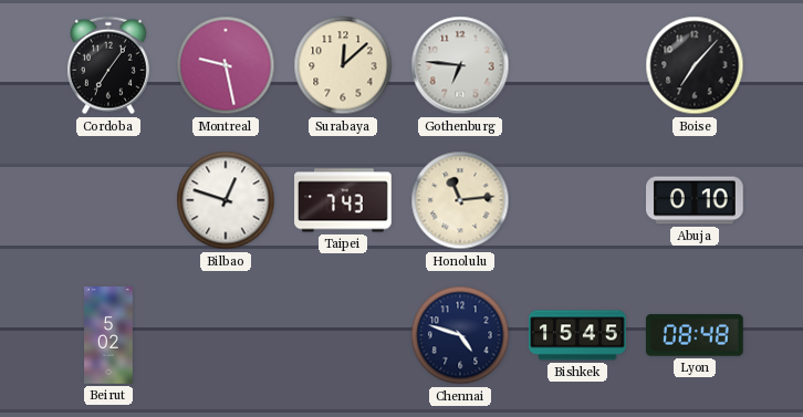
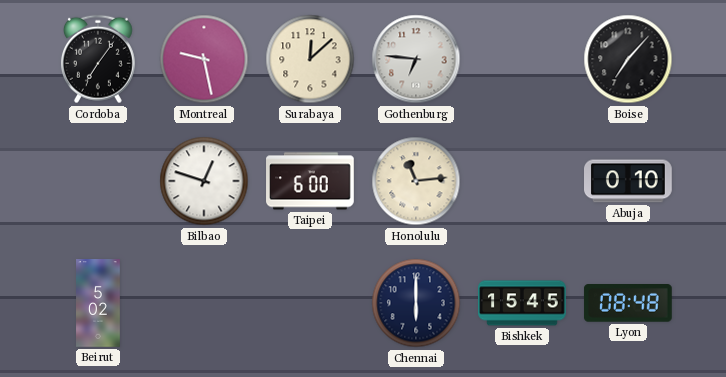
Taipei: 7:43 -> 6:00 (310, 181)
Chennai: 4:48 -> 6:00 (416, 303)
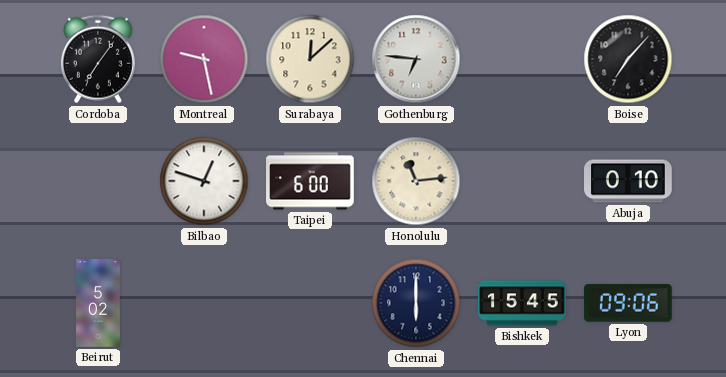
Lyon: 08:48 -> 09:06 (628, 304)
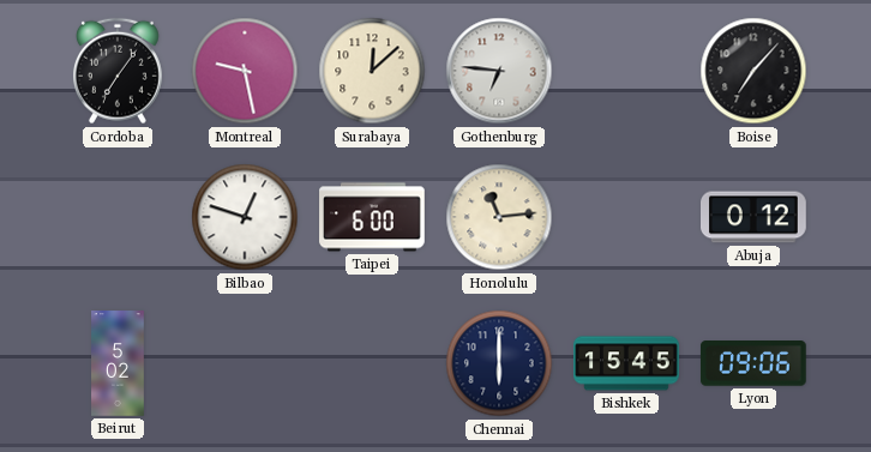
Abuja: 0:10 -> 0:12 (755, 217)
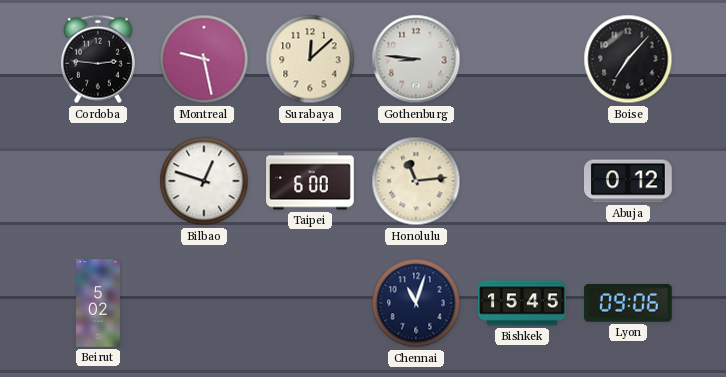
Cordoba: 7:06 -> 2:46 (98, 59)
Gothenburg: 6:46 -> 8:46 (416, 59)
Chennai: 6:00 -> 11:03 (416, 303)
